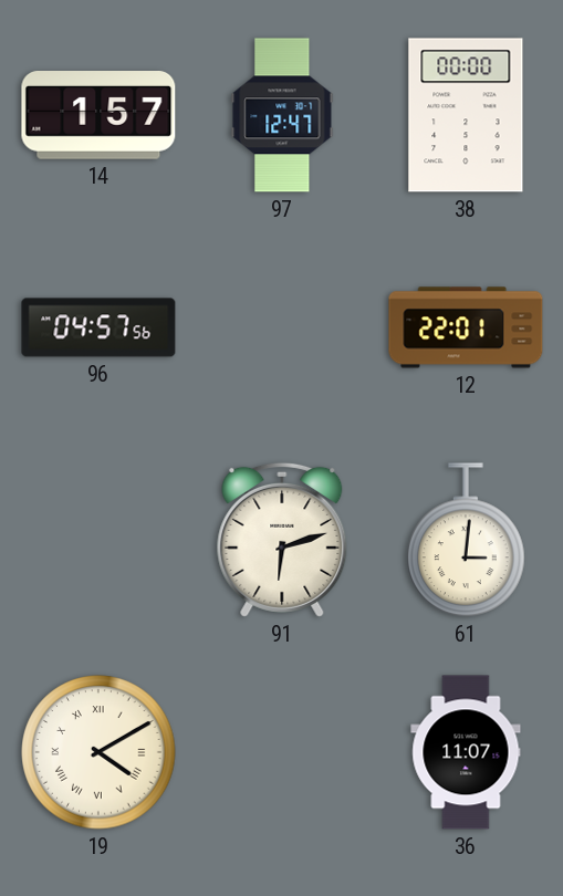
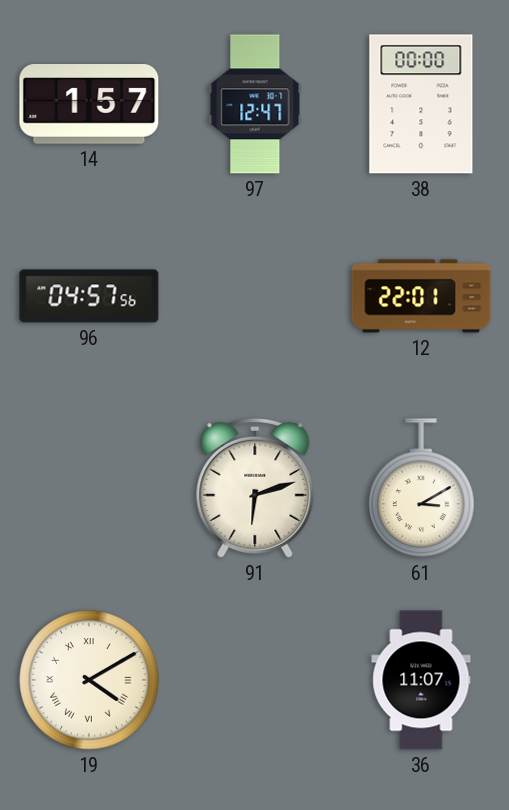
61: 3:01 -> 3:10 (421, 488)
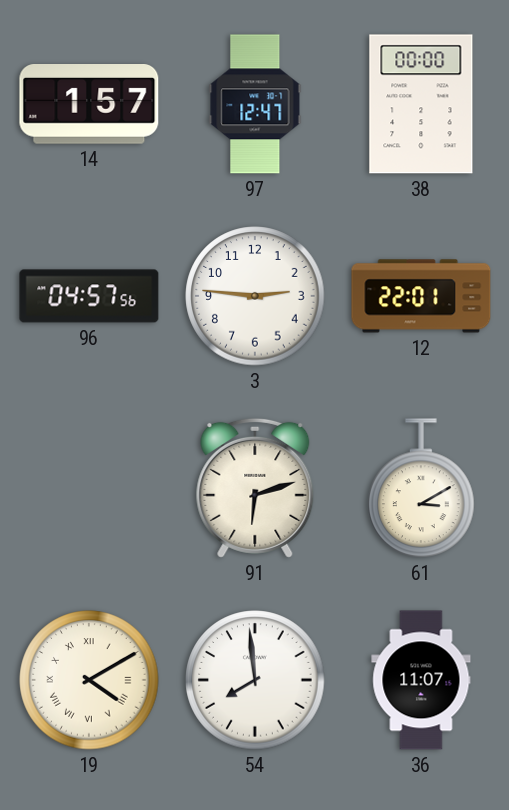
3: none -> 2:46 (255, 296)
54: none -> 7:59 (255, 680)
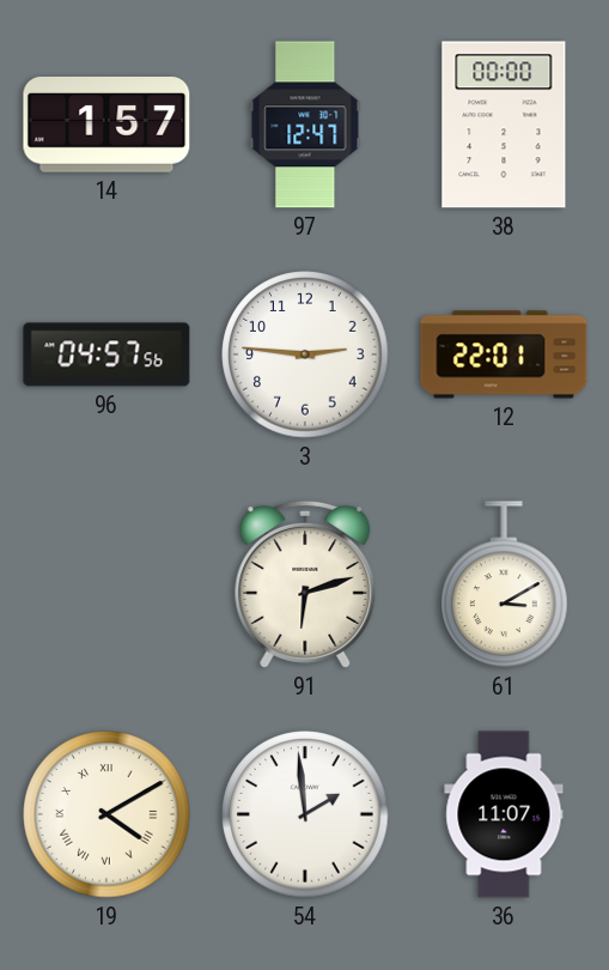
54: 7:59 -> 1:59 (305, 814)
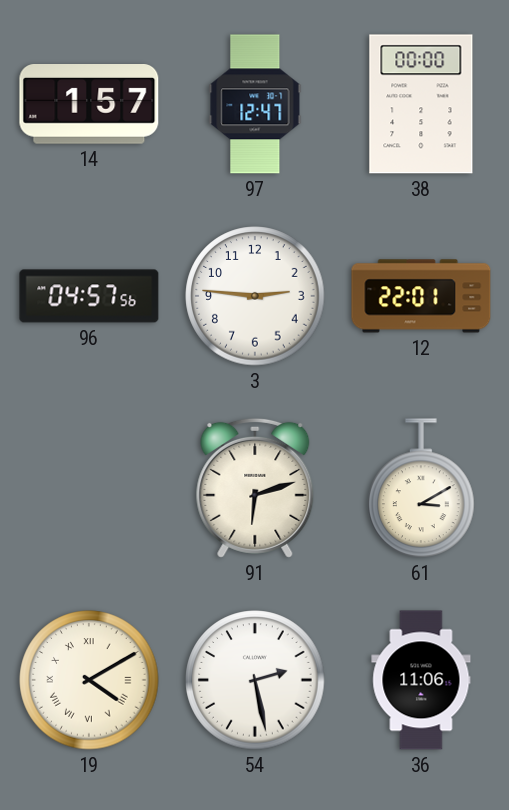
54: 1:59 -> 2:28 (255, 680)
36: 11:07 -> 11:06 (421, 680)
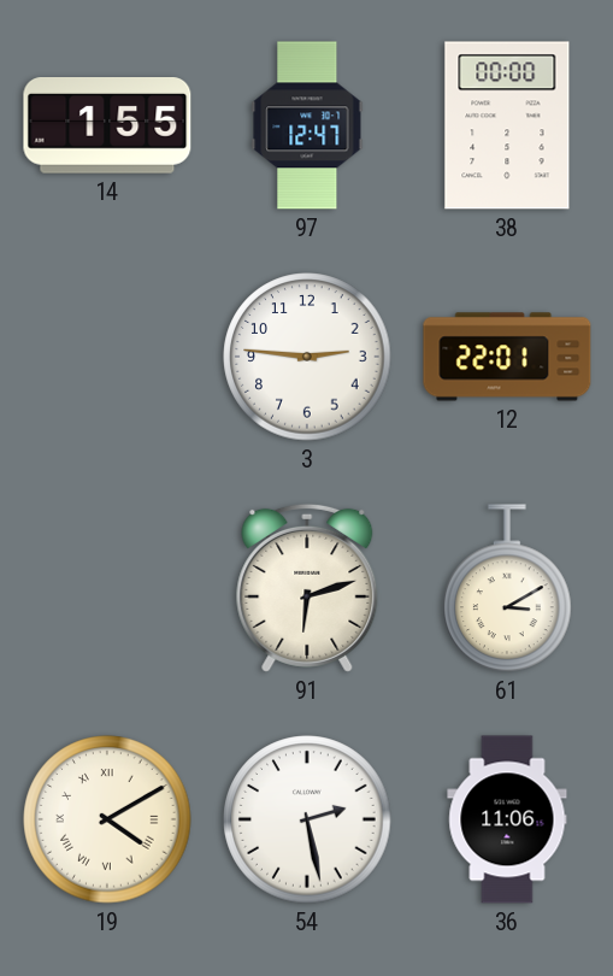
14: 1:57 -> 1:55 (107, 127)
96: 04:57 -> none (89, 296)
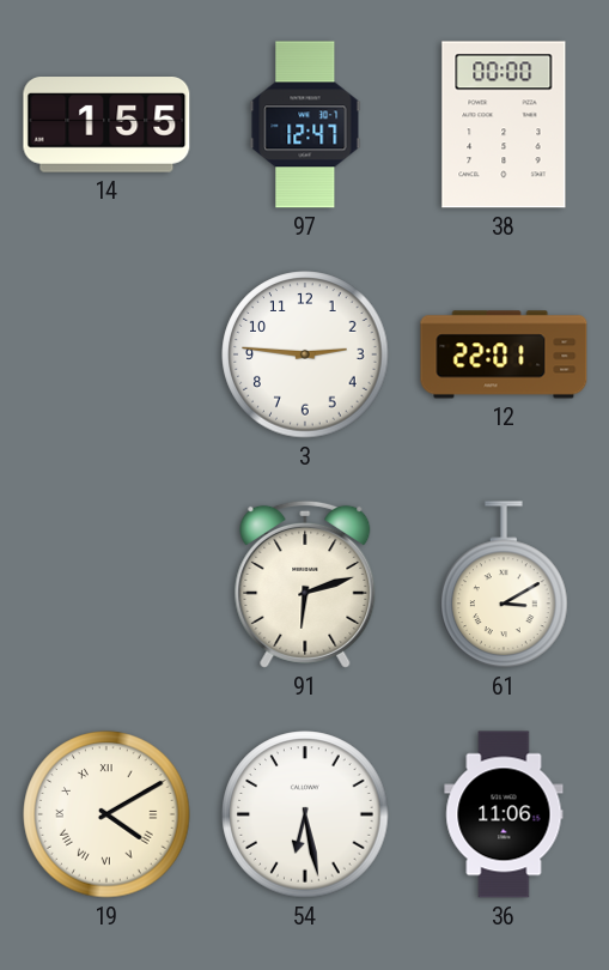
54: 2:28 -> 6:28 (305, 814)
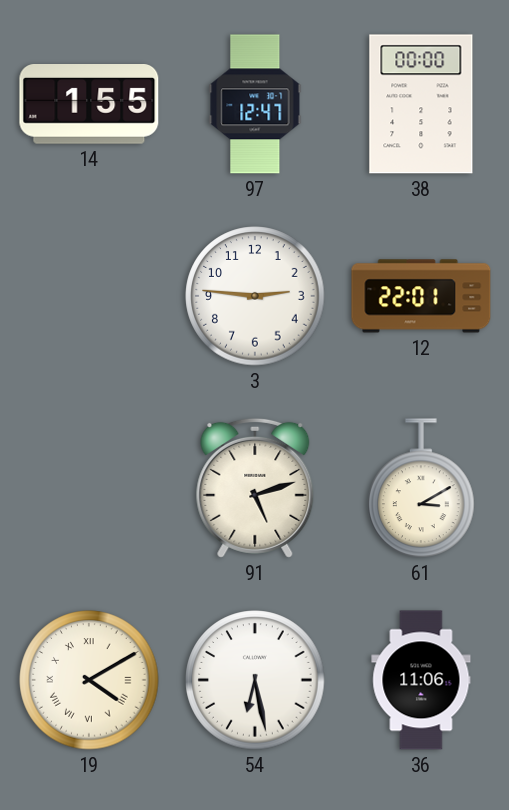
91: 6:12 -> 5:12 (255, 488)
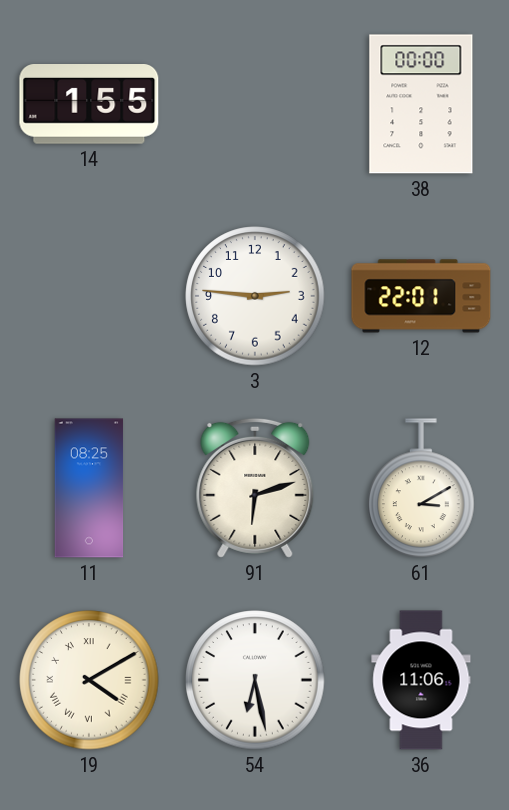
97: 12:47 -> none (255, 104)
11: none -> 08:25 (89, 488)
91: 5:12 -> 6:12 (255, 488)
